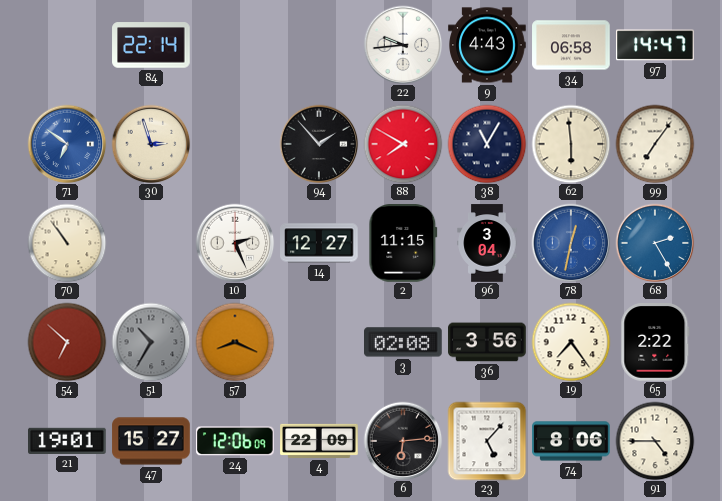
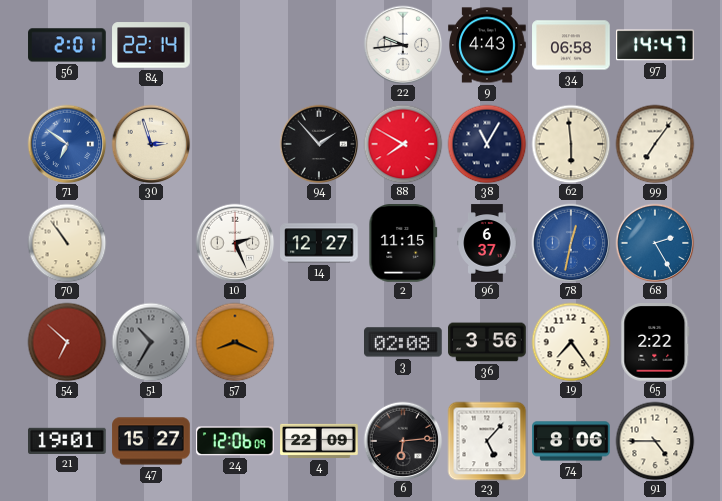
56: none -> 2:01 (67, 45)
96: 3:04 -> 6:37 (487, 243)
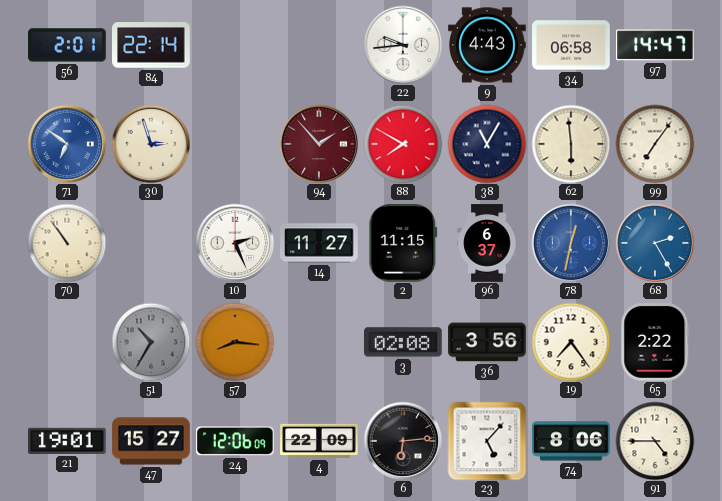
94 dial: black -> burgundy (319, 144)
14: 12:27 -> 11:27 (319, 243)
54: 6:52 -> none (67, 342)
57: 8:19 -> 8:16 (235, 342)
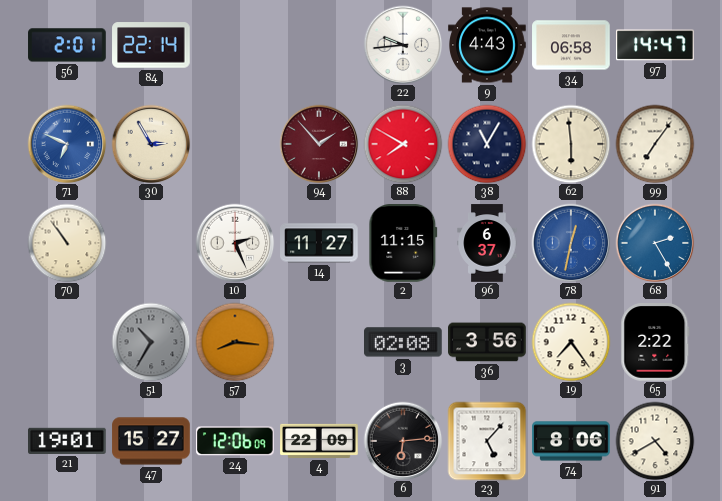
71: 6:51 -> 6:49 (67, 144)
30: 2:57 -> 2:55 (151, 144)
91: 4:45 -> 4:40 (655, 441)
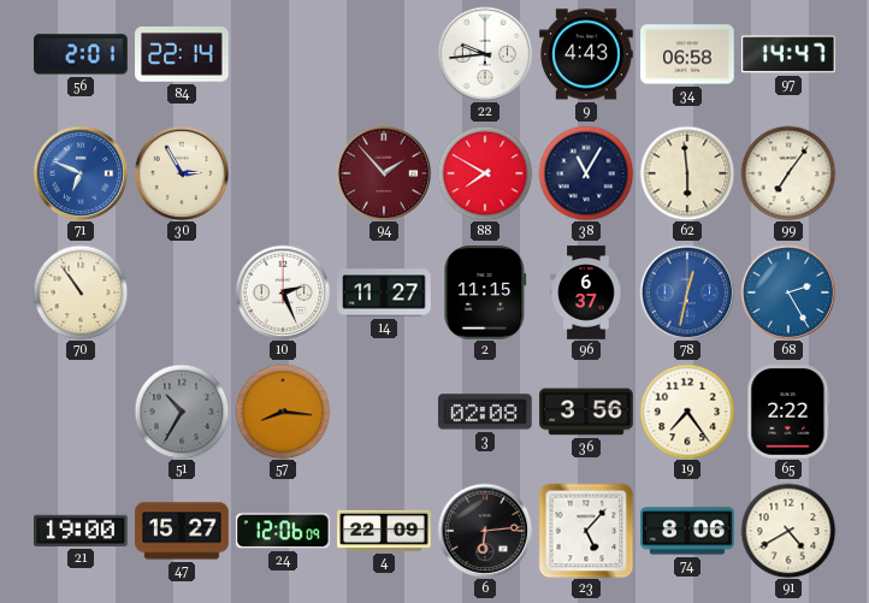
21: 19:01 -> 19:00 (81, 531)
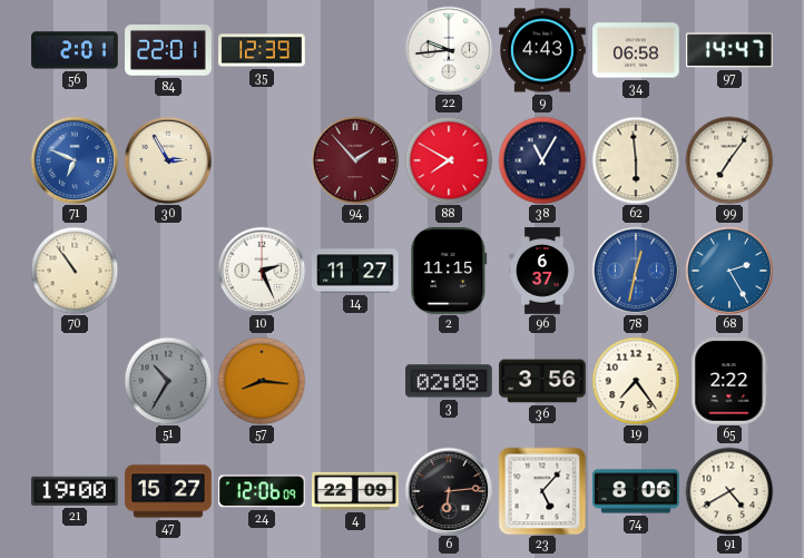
84: 22:14 -> 22:01 (168, 50)
35: none -> 12:39 (262, 50)
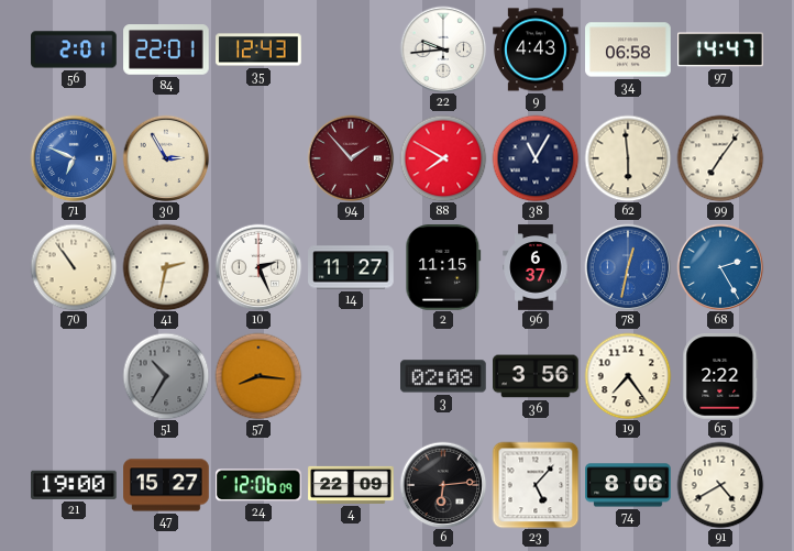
35: 12:39 -> 12:43 (258, 49)
41: none -> 2:32 (166, 267)
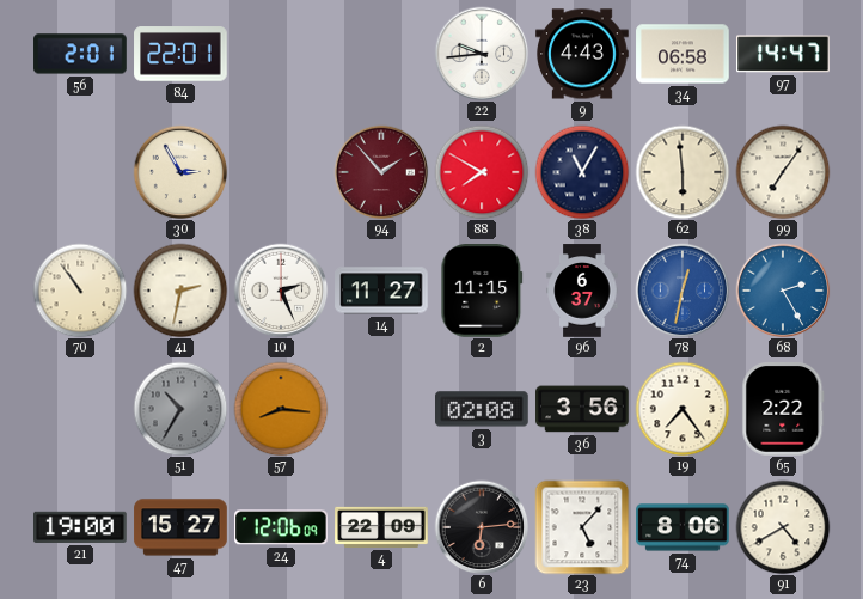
35: 12:43 -> none (258, 49)
71: 6:49 -> none (74, 158)
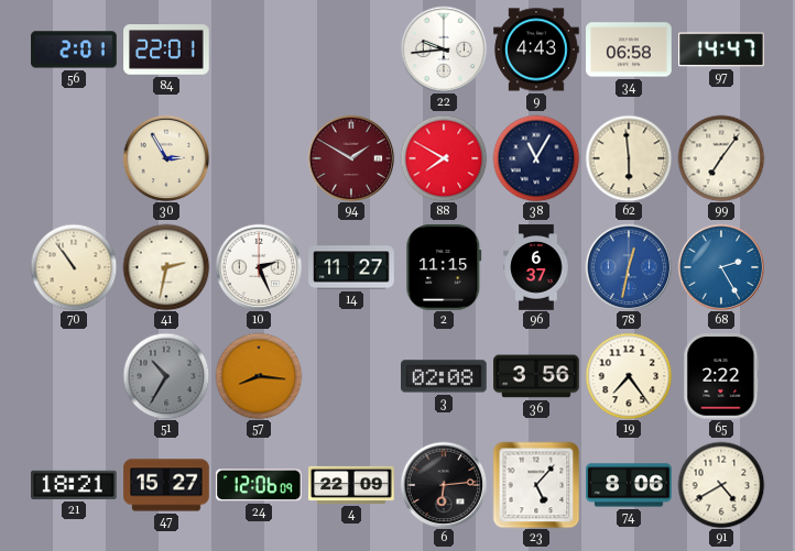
94: 1:53 -> 1:50 (351, 158)
21: 19:00 -> 18:21 (74, 485)
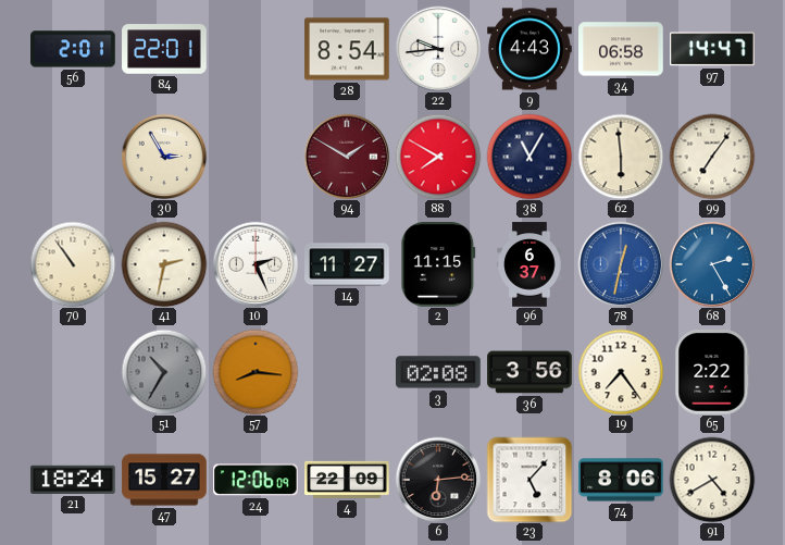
28: none -> 8:54 (347, 49)
21: 18:21 -> 18:24 (73, 480)
